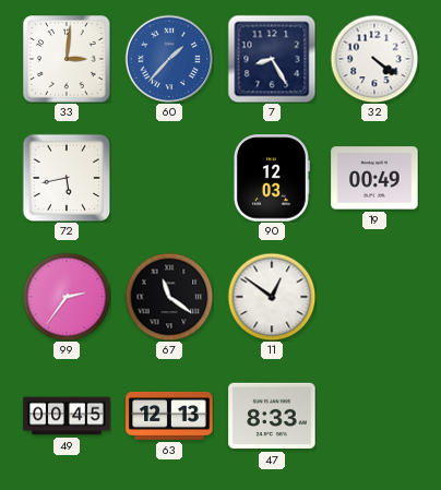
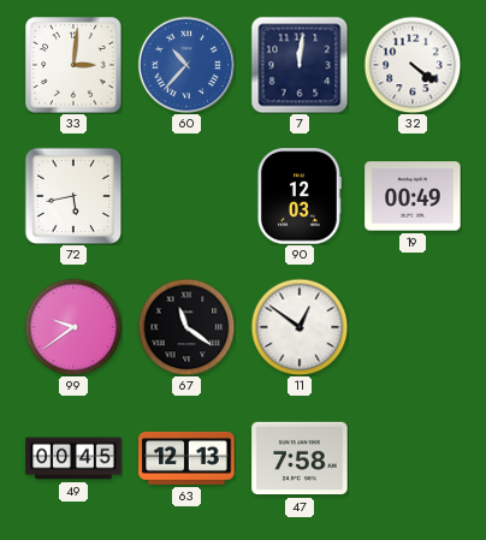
60: 1:37 -> 10:37 (186, 65)
7: 8:25 -> 12:01 (300, 65)
99: 2:36 -> 9:39 (73, 327)
47: 8:33 -> 7:58 (300, 458)
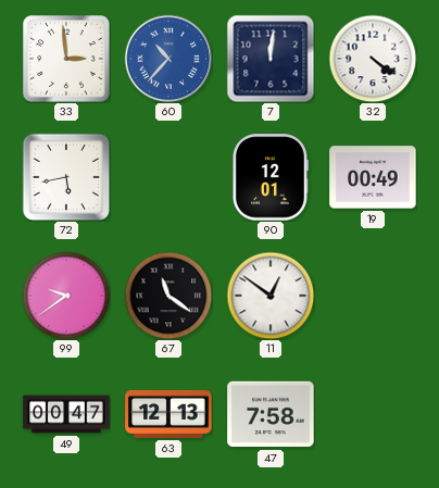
33: 3:01 -> 2:59 (66, 59)
90: 12:03 -> 12:01 (269, 177)
49: 00:45 -> 00:47 (66, 414)
